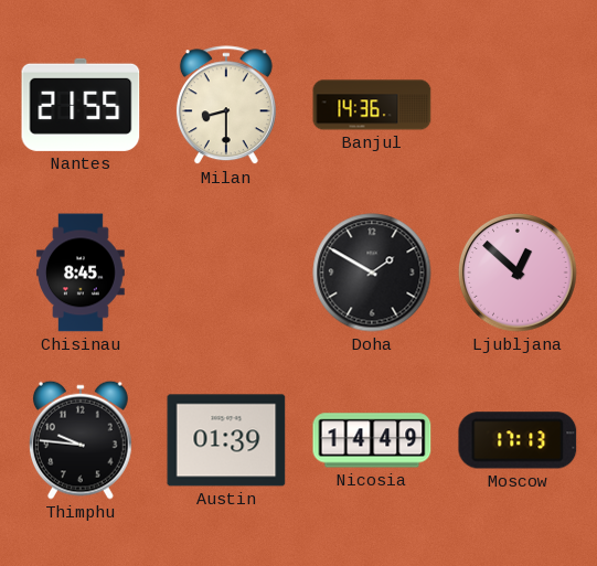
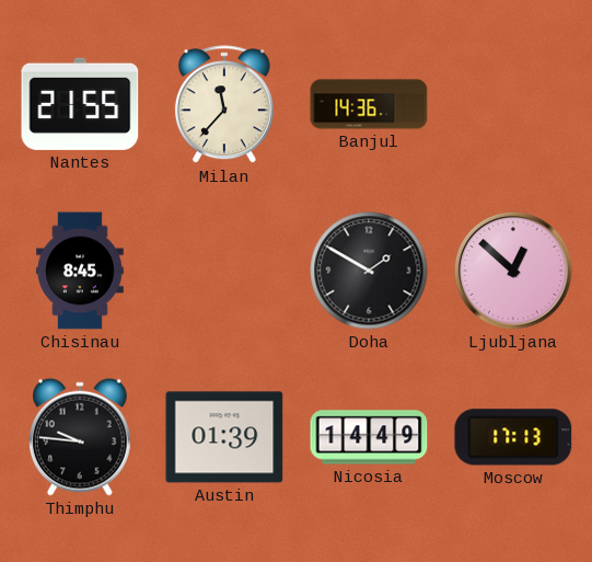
Milan: 8:30 -> 11:37 (224, 105)
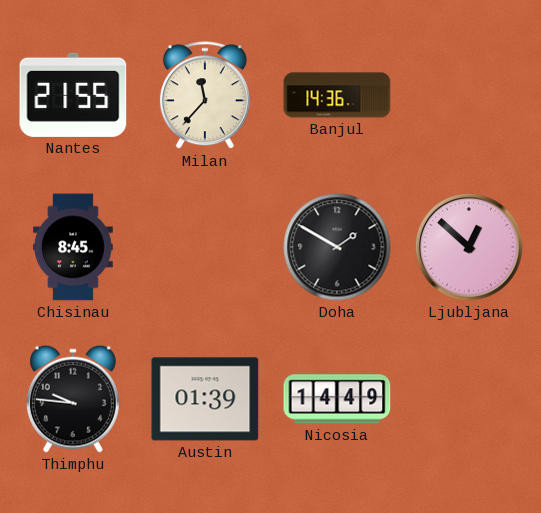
Moscow: 17:13 -> none (513, 437)
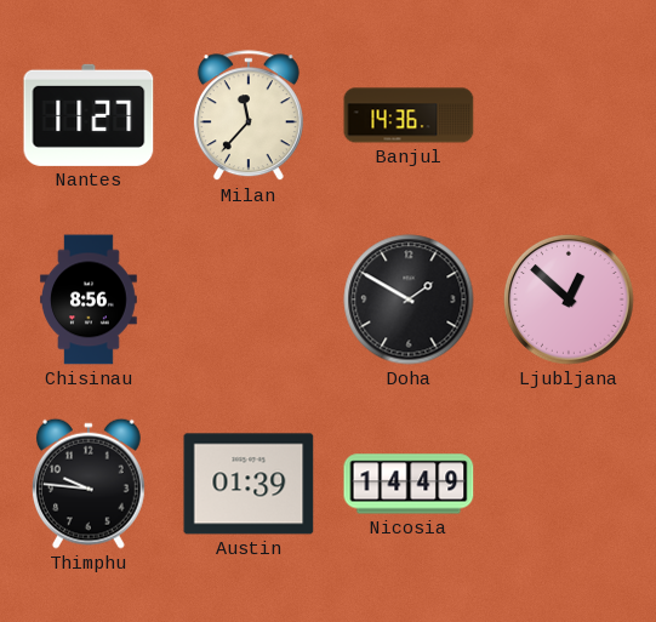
Nantes: 21:55 -> 11:27 (89, 115)
Chisinau: 8:45 -> 8:56 (90, 299)
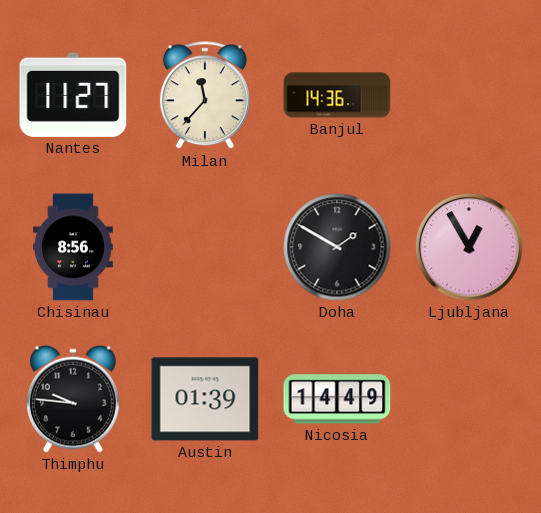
Ljubljana: 12:52 -> 12:55 (470, 248)
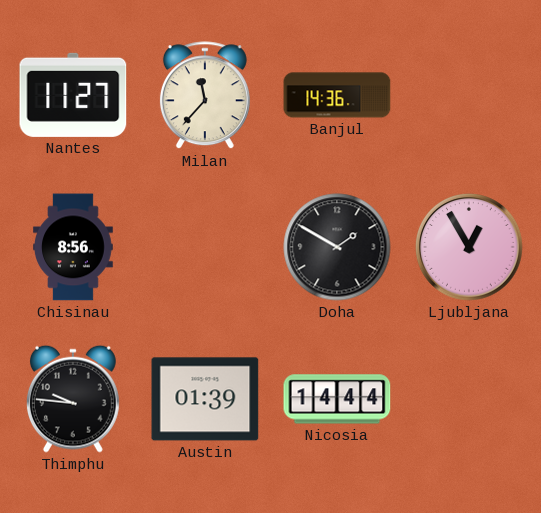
Nicosia: 14:49 -> 14:44 (337, 399)
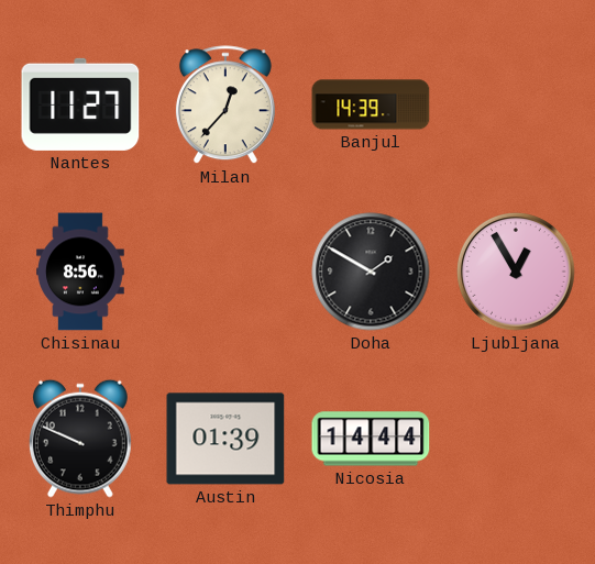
Milan: 11:37 -> 12:37 (225, 106)
Banjul: 14:36 -> 14:39 (371, 104)
Thimphu: 9:46 -> 9:49 (80, 439)
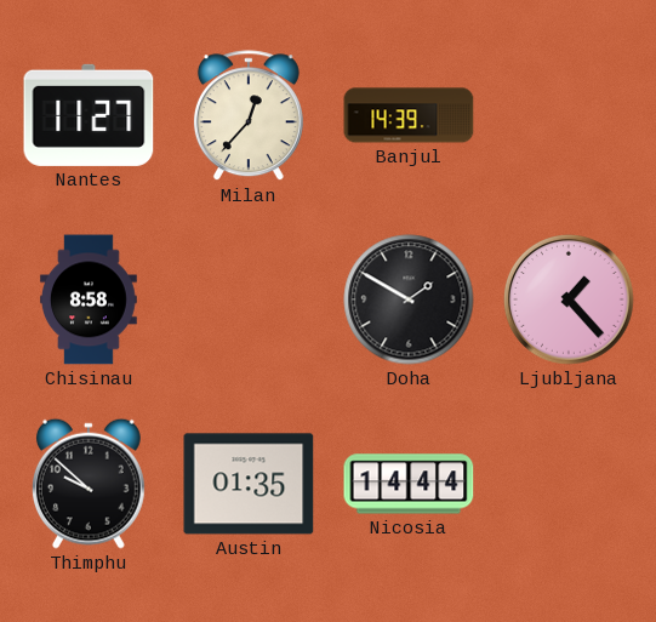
Chisinau: 8:56 -> 8:58 (90, 299)
Ljubljana: 12:55 -> 1:23 (570, 301)
Thimphu: 9:49 -> 9:52 (89, 484)
Austin: 01:39 -> 01:35 (249, 484)
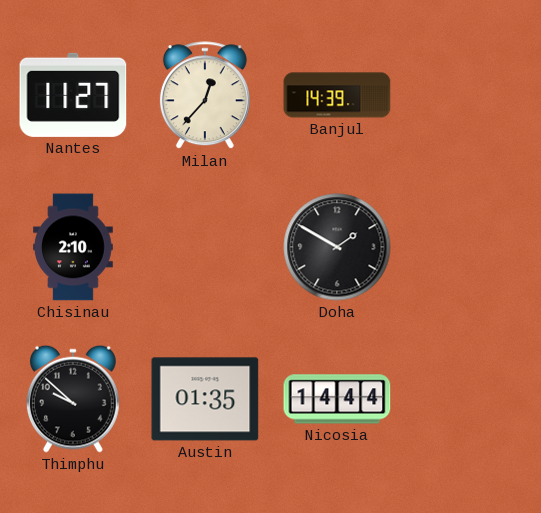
Chisinau: 8:58 -> 2:10 (74, 247)
Ljubljana: 1:23 -> none (570, 301)
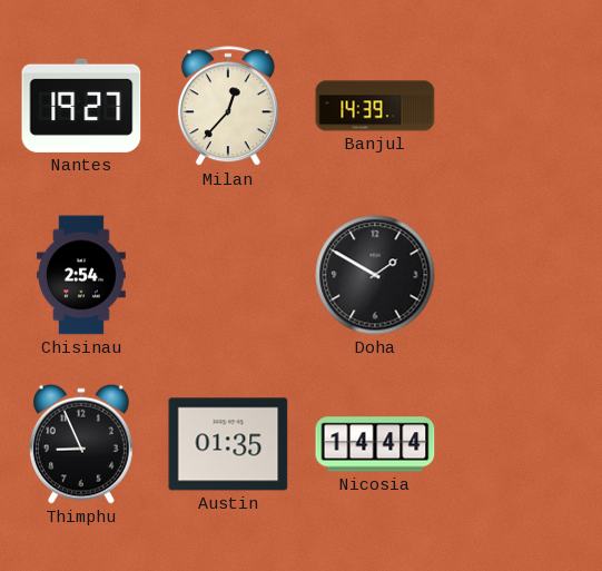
Nantes: 11:27 -> 19:27 (81, 106)
Chisinau: 2:10 -> 2:54 (82, 275)
Thimphu: 9:52 -> 8:56 (81, 444)
